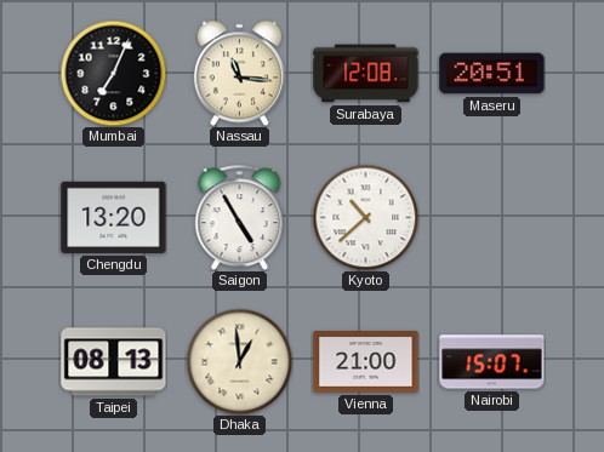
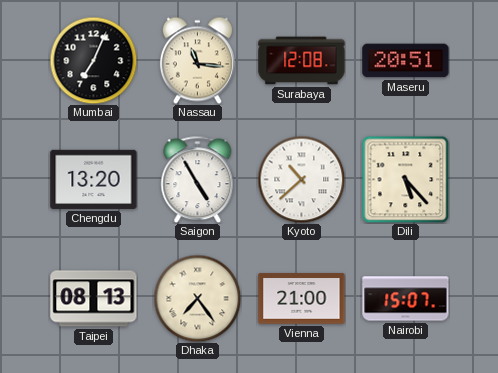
Dili: none -> 5:23 (405, 179)
Dhaka: 12:59 -> 7:24 (197, 298)
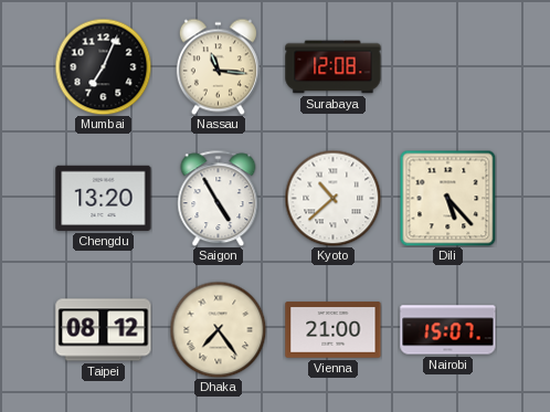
Maseru: 20:51 -> none (406, 61)
Taipei: 08:13 -> 08:12 (104, 330)
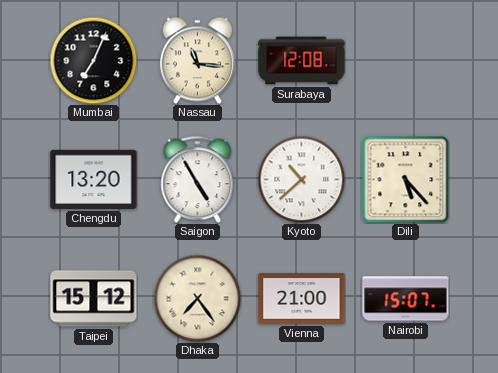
Taipei: 08:12 -> 15:12 (94, 299)
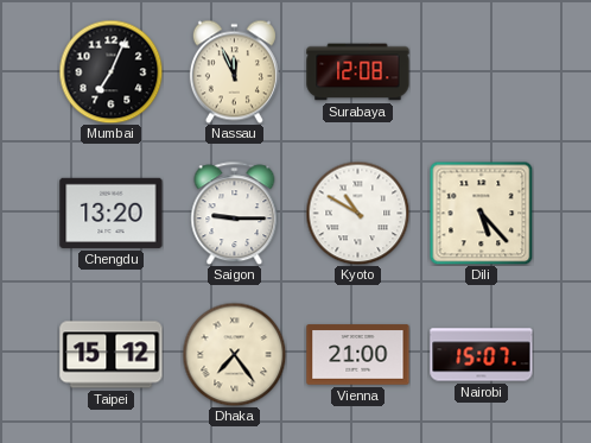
Nassau: 11:16 -> 11:56 (234, 71)
Saigon: 4:55 -> 9:15 (235, 213)
Kyoto: 10:38 -> 10:50 (357, 213)
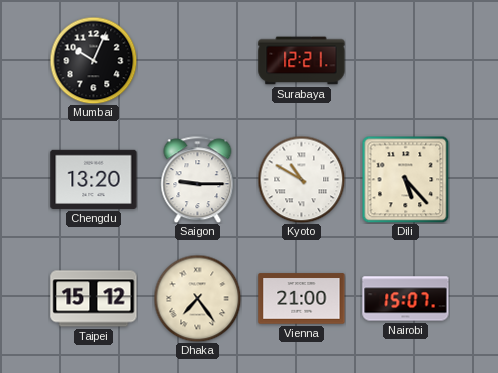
Mumbai: 7:04 -> 10:04 (93, 60)
Nassau: 11:56 -> none (234, 71)
Surabaya: 12:08 -> 12:21 (302, 61)
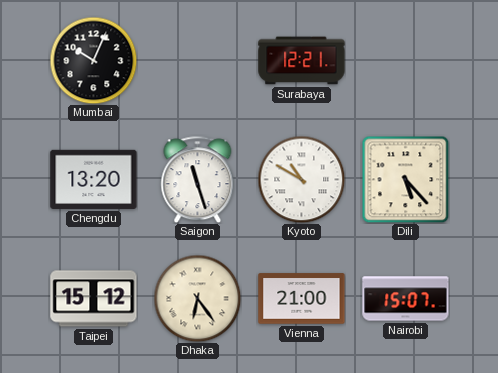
Saigon: 9:15 -> 11:27 (198, 179)
Dhaka: 7:24 -> 6:24 (197, 298)
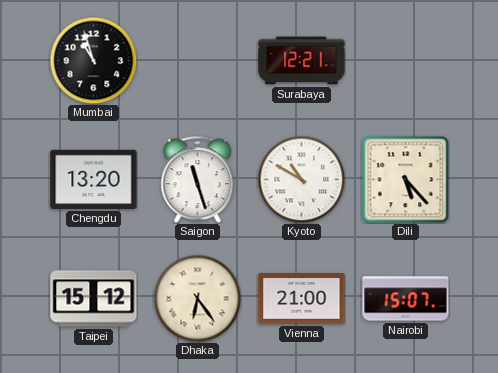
Mumbai: 10:04 -> 10:57 (93, 60)
